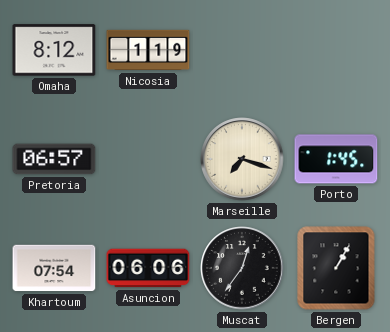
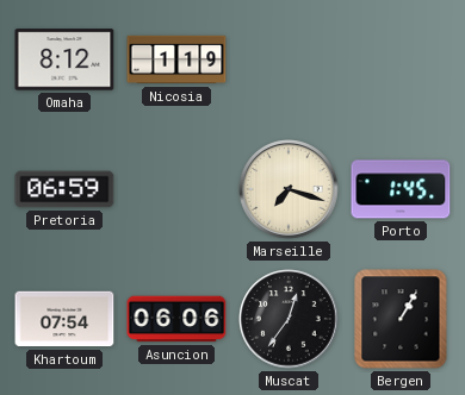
Pretoria: 06:57 -> 06:59 (64, 189)
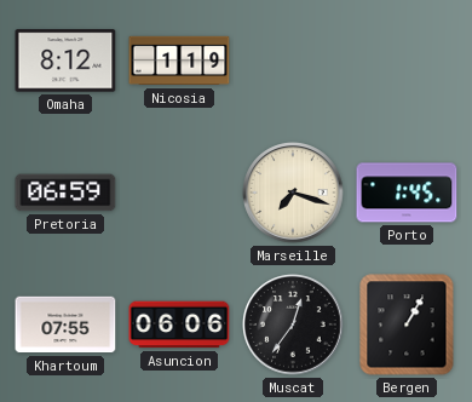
Khartoum: 07:54 -> 07:55 (65, 325)
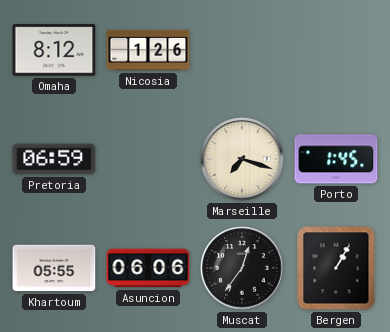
Nicosia: 1:19 -> 1:26 (148, 50)
Khartoum: 07:55 -> 05:55 (54, 268)
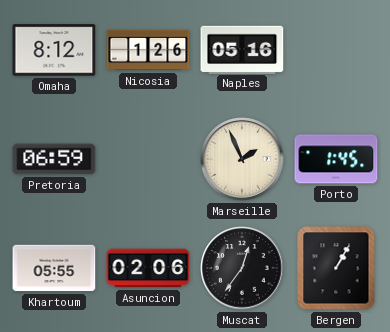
Naples: none -> 05:16 (242, 49)
Marseille: 7:18 -> 1:56 (242, 159)
Asuncion: 06:06 -> 02:06 (148, 268)
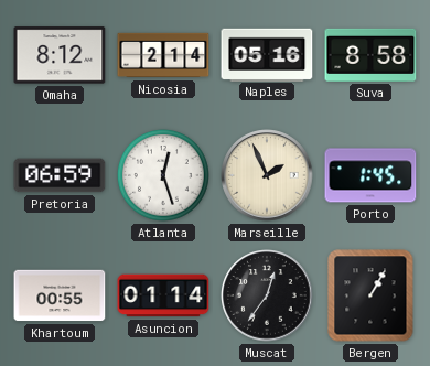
Nicosia: 1:26 -> 2:14 (163, 55)
Suva: none -> 8:58 (370, 55)
Atlanta: none -> 12:27 (163, 175)
Khartoum: 05:55 -> 00:55 (60, 295)
Asuncion: 02:06 -> 01:14 (163, 295)
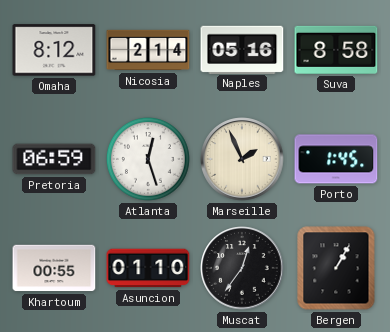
Asuncion: 01:14 -> 01:10 (148, 268)
